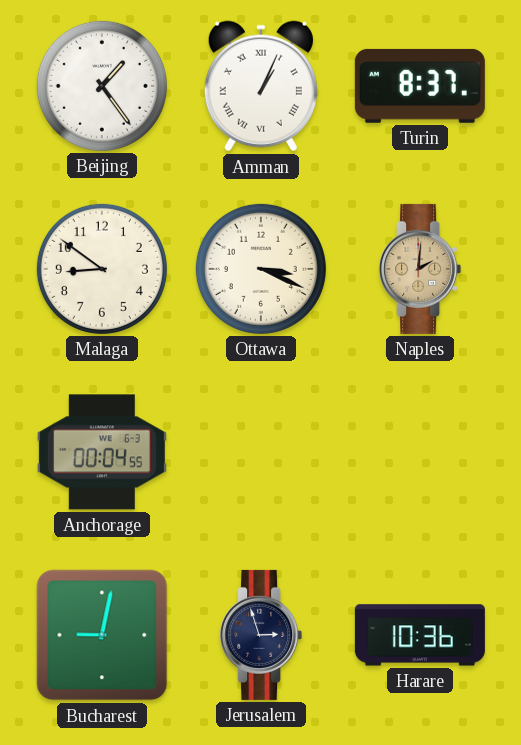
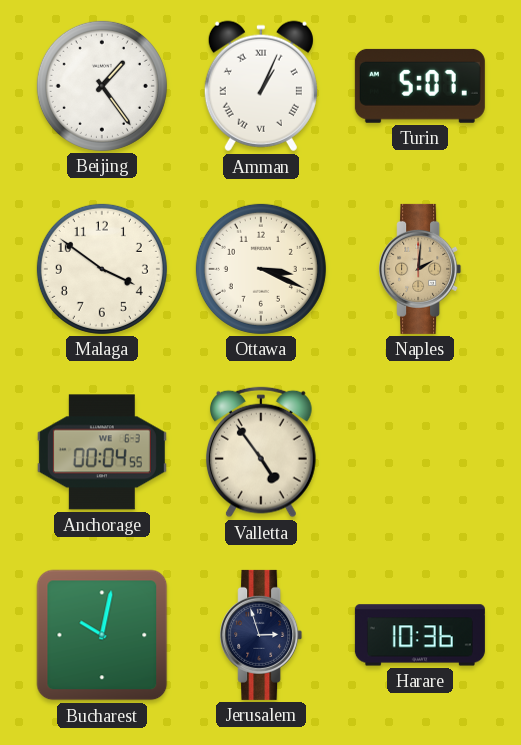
Turin: 8:37 -> 5:07 (420, 86)
Malaga: 8:51 -> 3:51 (102, 269)
Valletta: none -> 4:54 (262, 452)
Bucharest: 9:02 -> 10:02 (102, 635)
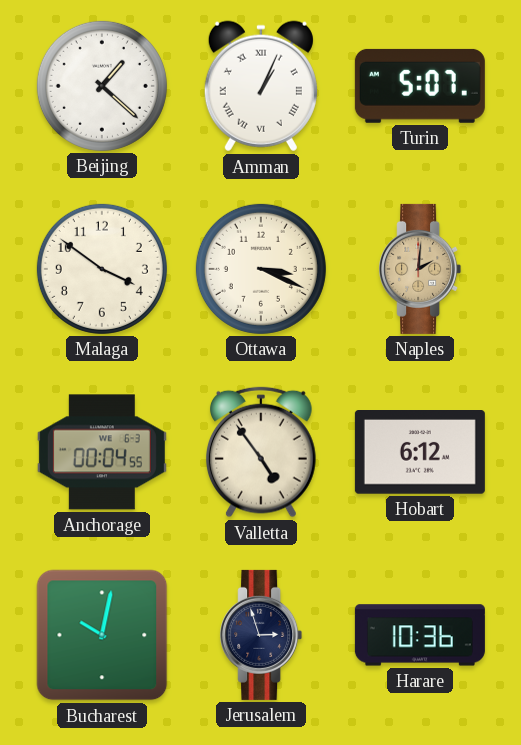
Beijing: 1:24 -> 1:22 (102, 86)
Hobart: none -> 6:12 (420, 452)
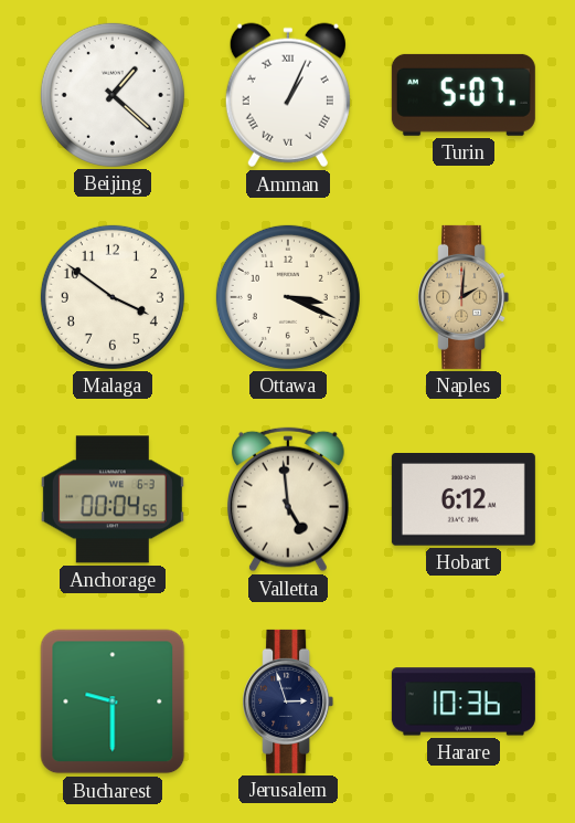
Valletta: 4:54 -> 4:59 (289, 499)
Bucharest: 10:02 -> 9:30 (113, 701)
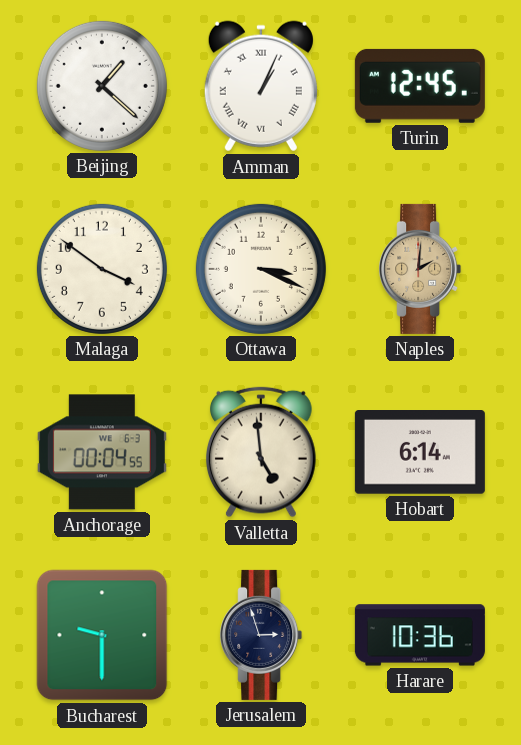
Turin: 5:07 -> 12:45 (420, 86)
Hobart: 6:12 -> 6:14 (420, 452)
